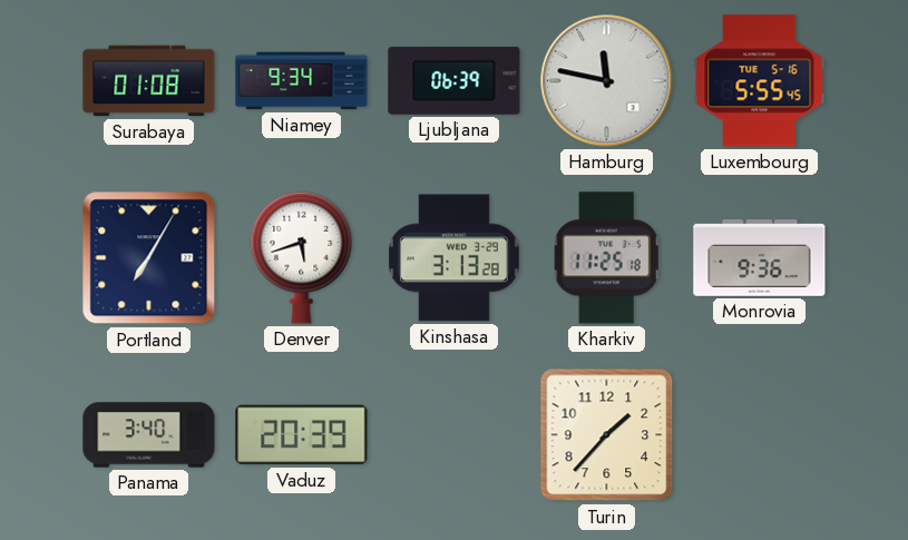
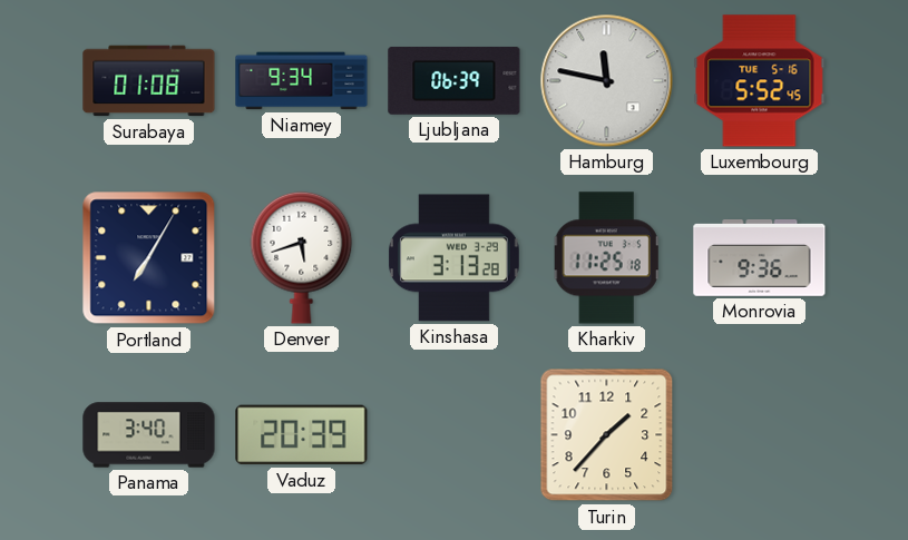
Luxembourg: 5:55 -> 5:52 (760, 81)
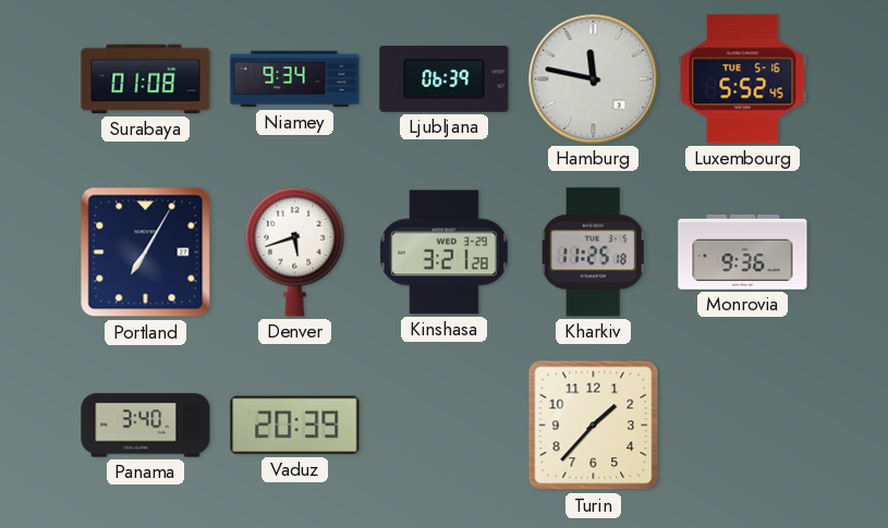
Kinshasa: 3:13 -> 3:21 (443, 253)
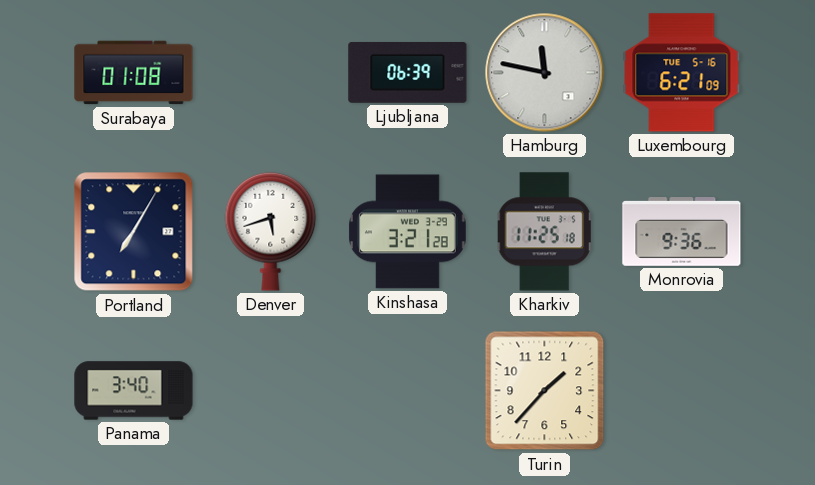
Niamey: 9:34 -> none (295, 79)
Luxembourg: 5:52 -> 6:21 (682, 73)
Vaduz: 20:39 -> none (295, 426)
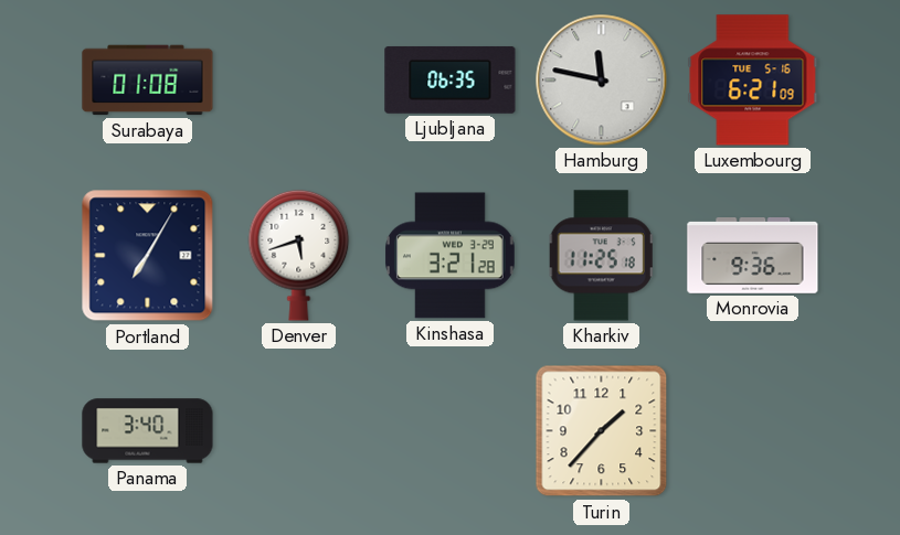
Ljubljana: 06:39 -> 06:35 (451, 79)
